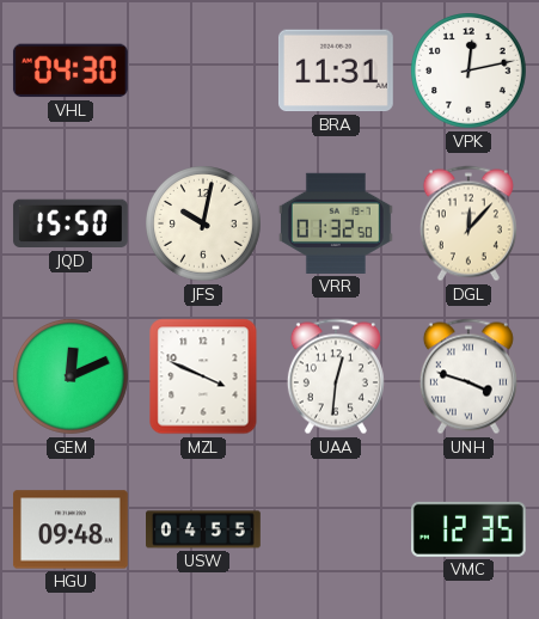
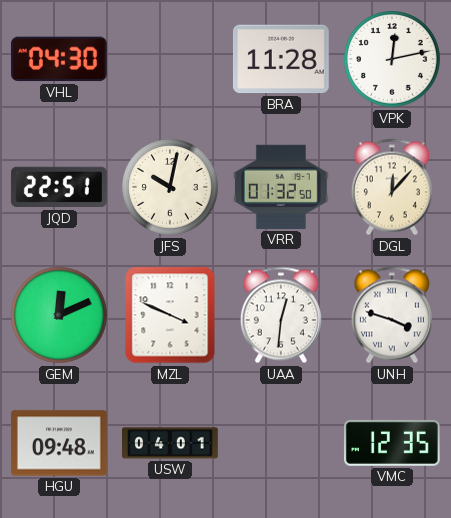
BRA: 11:31 -> 11:28 (281, 59)
JQD: 15:50 -> 22:51 (59, 187)
USW: 04:55 -> 04:01 (171, 443)
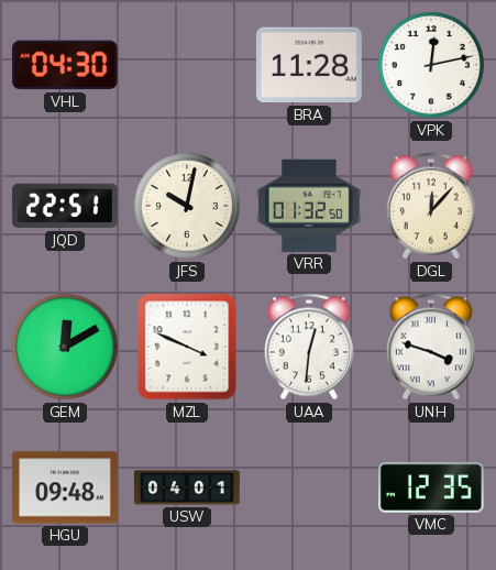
GEM: 12:11 -> 12:10 (66, 348)
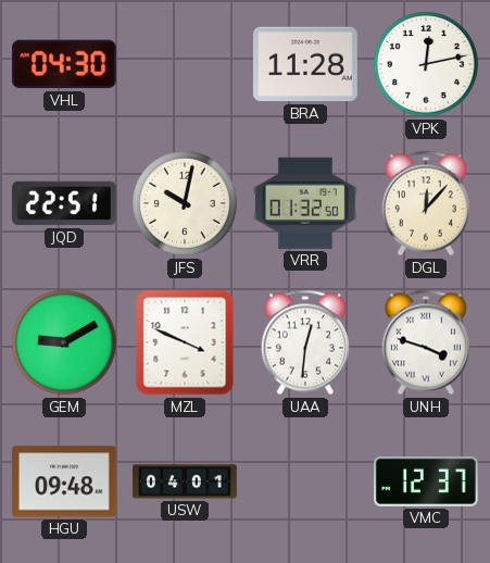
GEM: 12:10 -> 9:10 (65, 343)
VMC: 12:35 -> 12:37 (426, 481)
